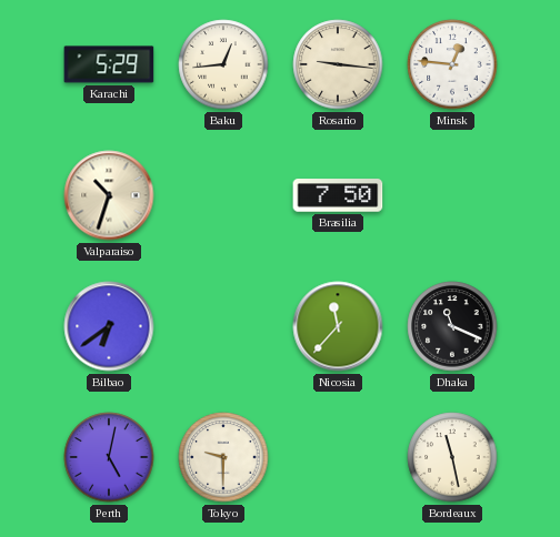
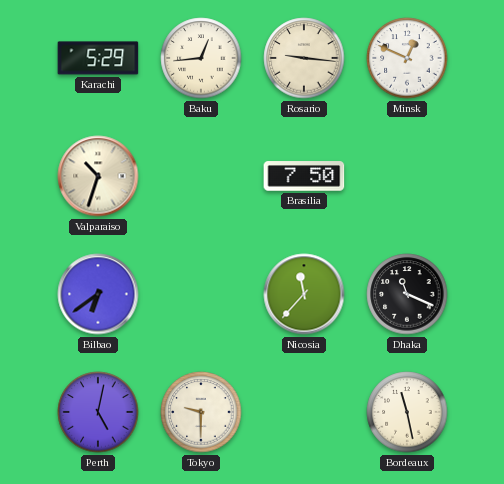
Minsk: 12:46 -> 12:49 (407, 58)
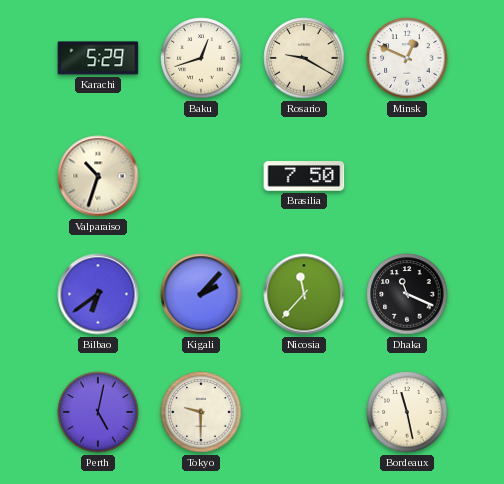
Baku: 12:44 -> 12:42 (201, 58)
Rosario: 9:16 -> 9:20 (304, 58)
Kigali: none -> 2:07 (201, 294)
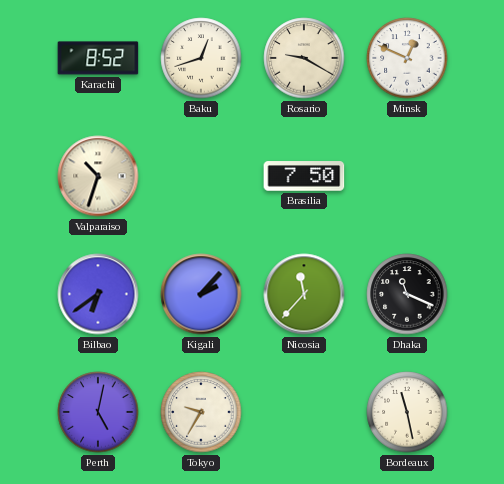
Karachi: 5:29 -> 8:52 (98, 58)
Tokyo: 9:30 -> 9:35 (201, 412)
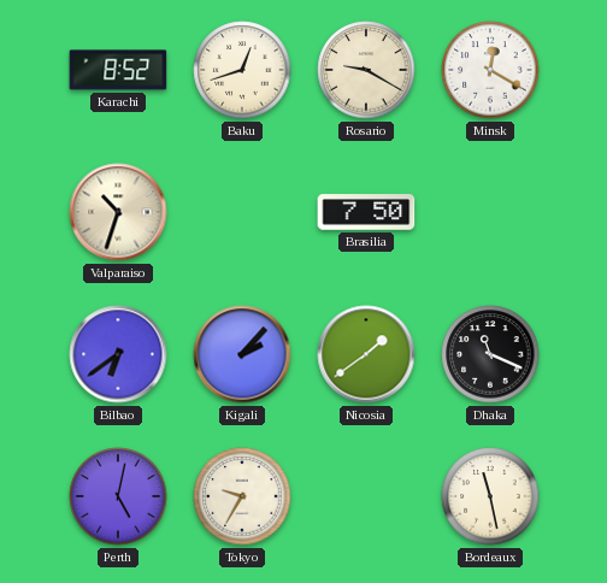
Minsk: 12:49 -> 12:20 (490, 70)
Nicosia: 11:37 -> 1:39 (366, 354)
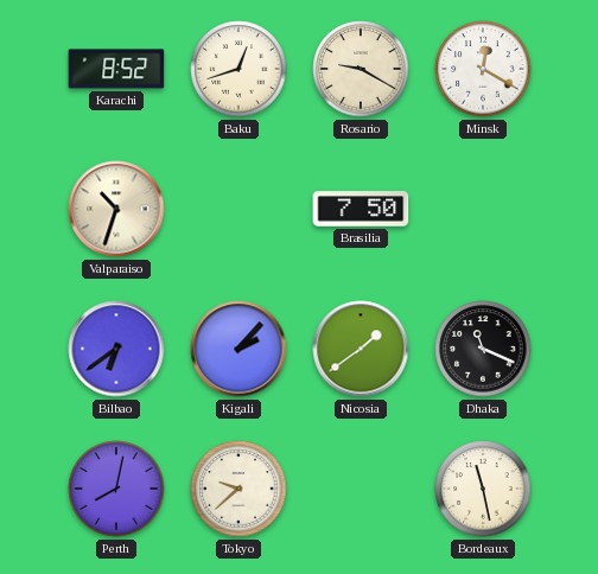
Perth: 5:02 -> 8:02 (116, 489)
Tokyo: 9:35 -> 9:38 (238, 489)
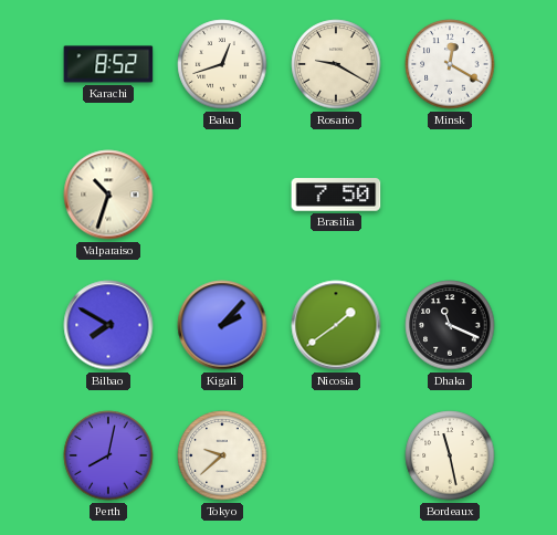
Bilbao: 6:39 -> 7:50 (108, 325)
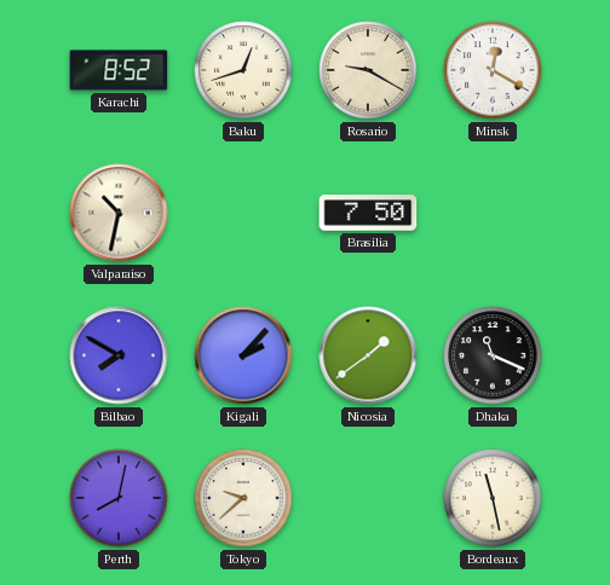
Valparaiso: 10:33 -> 10:32 (119, 213)
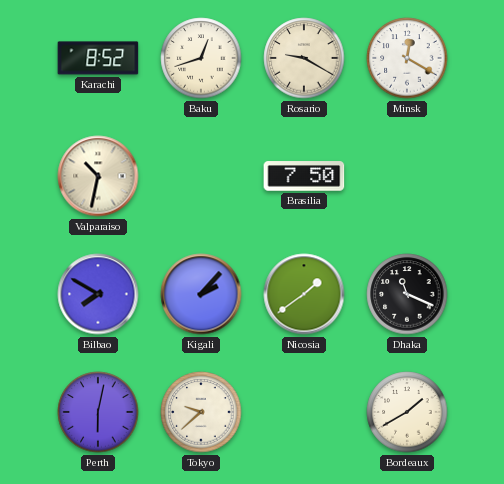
Perth: 8:02 -> 6:02 (98, 412)
Bordeaux: 11:28 -> 1:40 (407, 412)
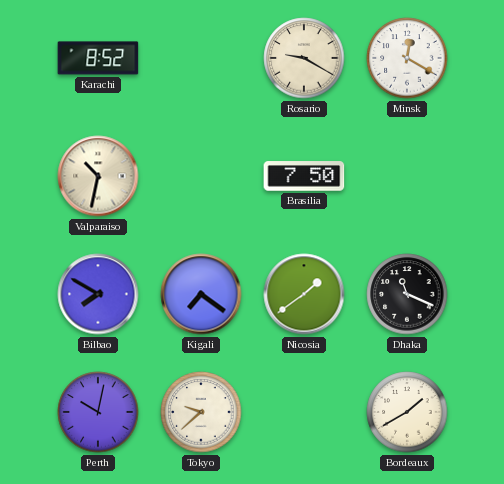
Baku: 12:42 -> none (201, 58)
Kigali: 2:07 -> 7:21 (201, 294)
Perth: 6:02 -> 10:02 (98, 412)
